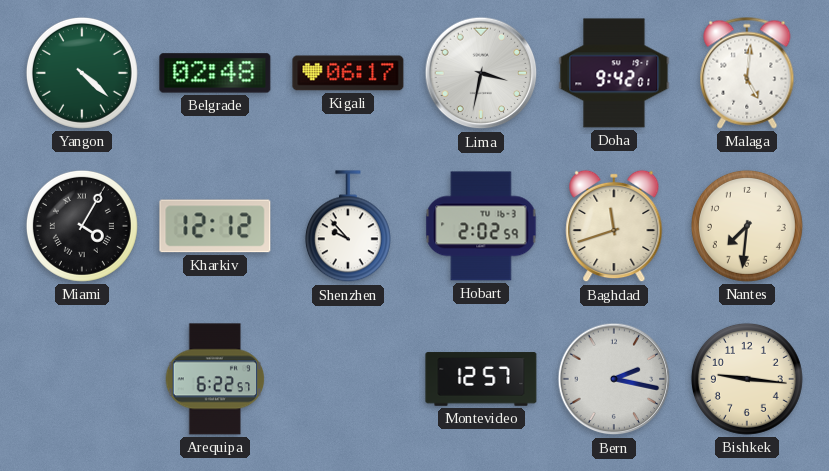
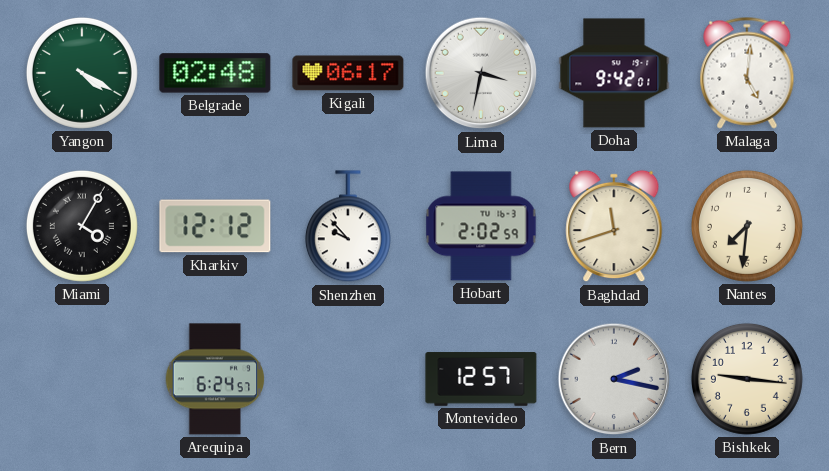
Yangon: 4:22 -> 4:20 (82, 73)
Arequipa: 6:22 -> 6:24 (215, 379)
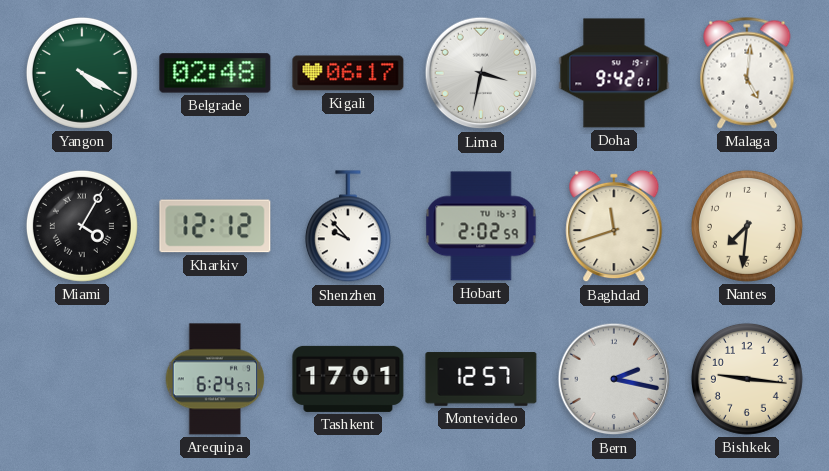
Tashkent: none -> 17:01 (348, 379)
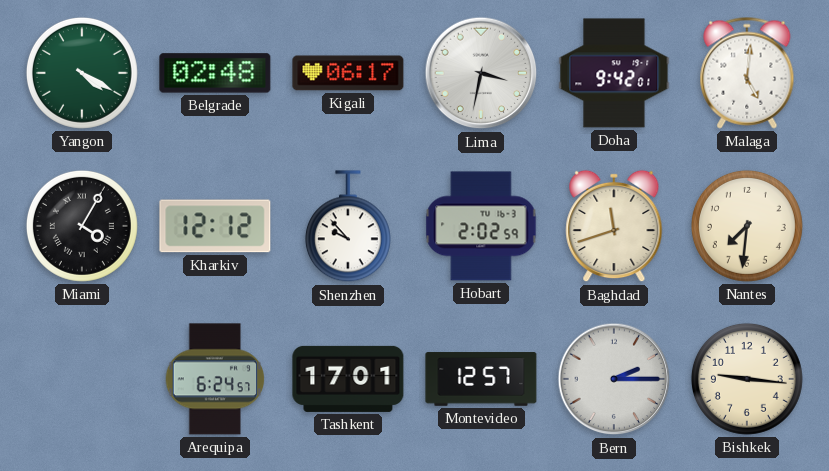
Bern: 2:17 -> 2:15 (614, 379)
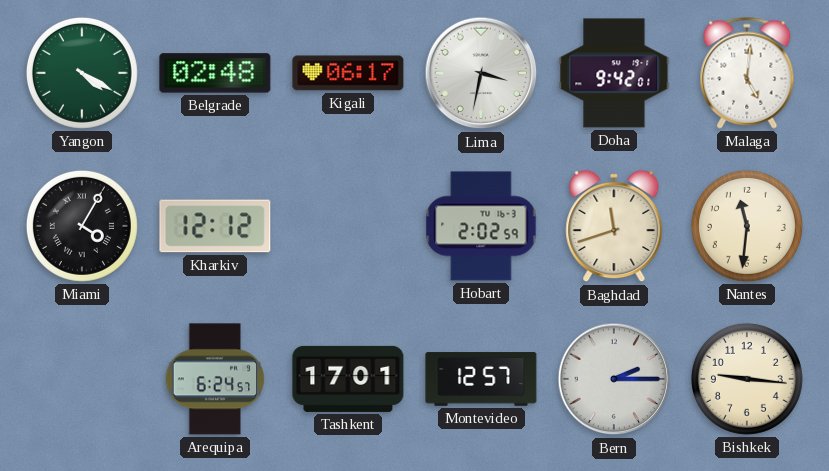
Shenzhen: 9:53 -> none (348, 227)
Nantes: 7:31 -> 11:31 (747, 226)
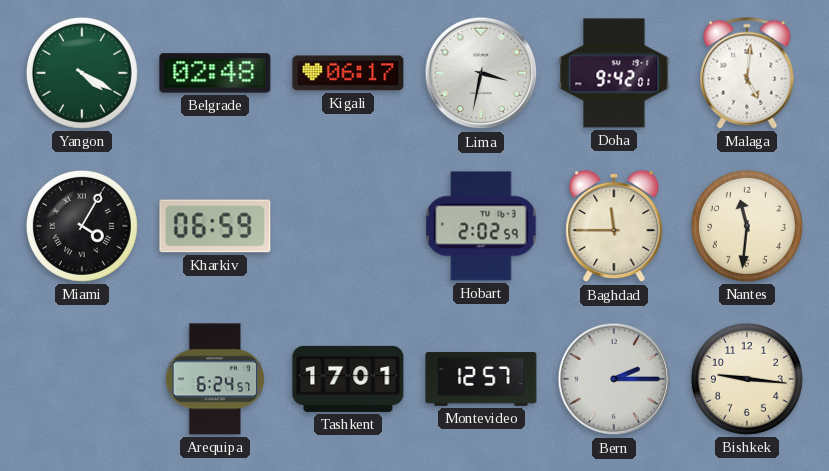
Kharkiv: 12:12 -> 06:59 (215, 226)
Baghdad: 11:42 -> 11:45 (614, 226)
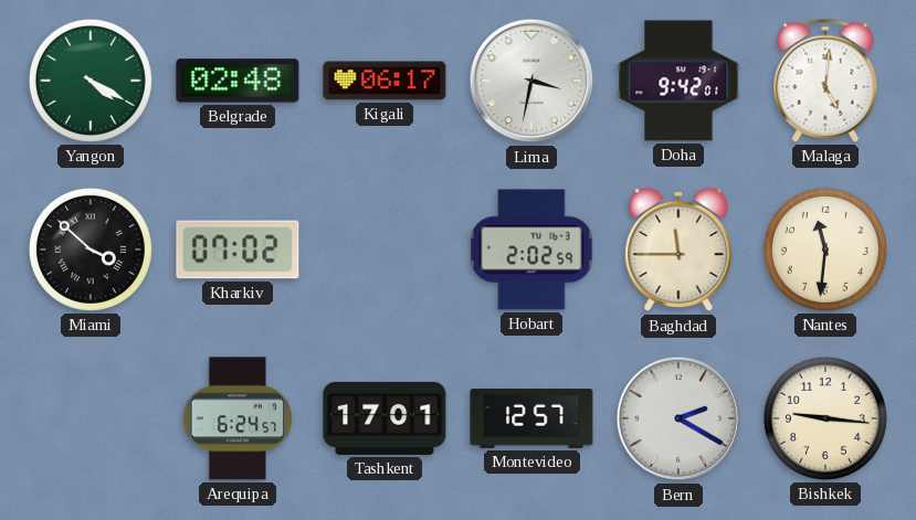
Miami: 4:05 -> 3:52 (91, 250)
Kharkiv: 06:59 -> 07:02 (238, 250)
Bern: 2:15 -> 2:20 (678, 418)
